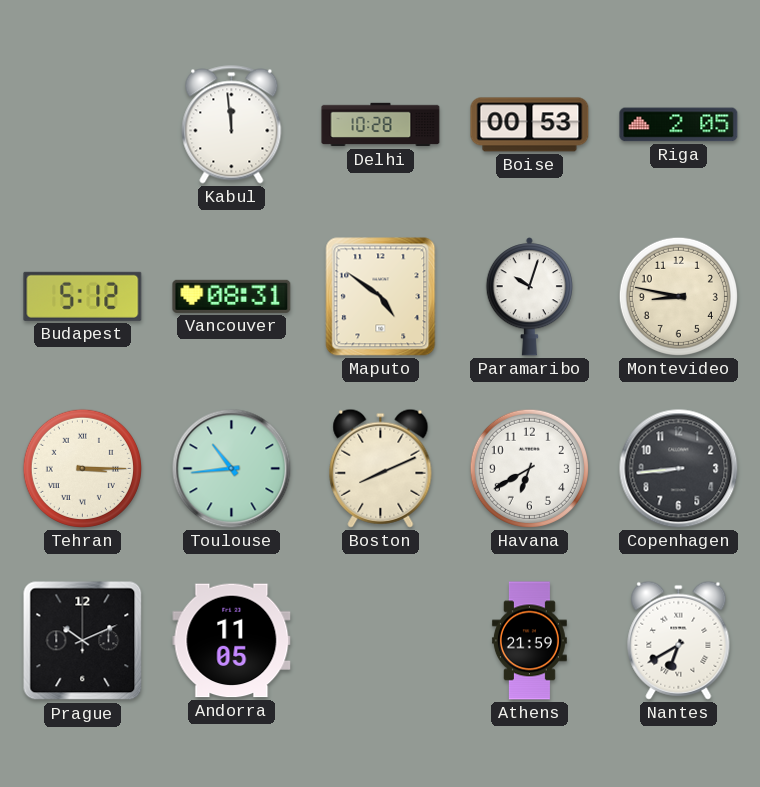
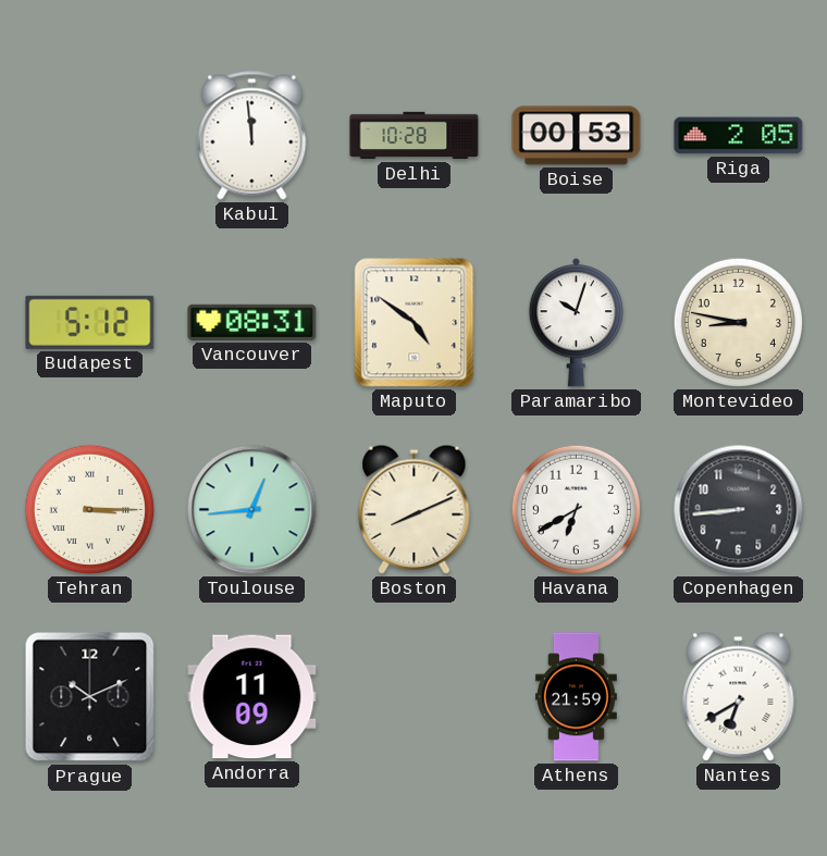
Toulouse: 10:44 -> 12:44 (252, 510)
Andorra: 11:05 -> 11:09 (252, 697)
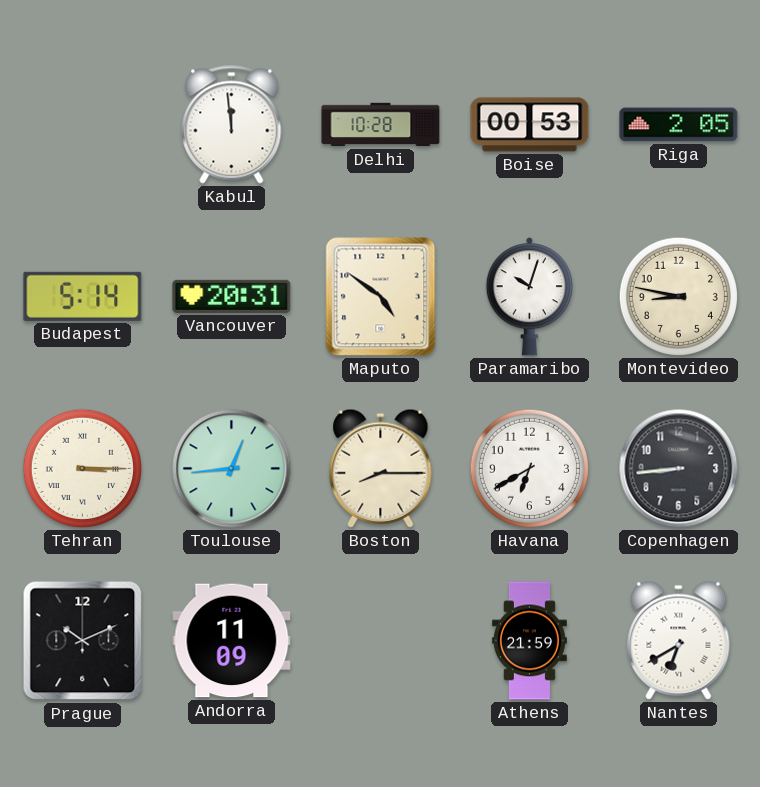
Budapest: 5:12 -> 5:14 (83, 296)
Vancouver: 08:31 -> 20:31 (232, 296)
Boston: 8:11 -> 8:15 (381, 468)
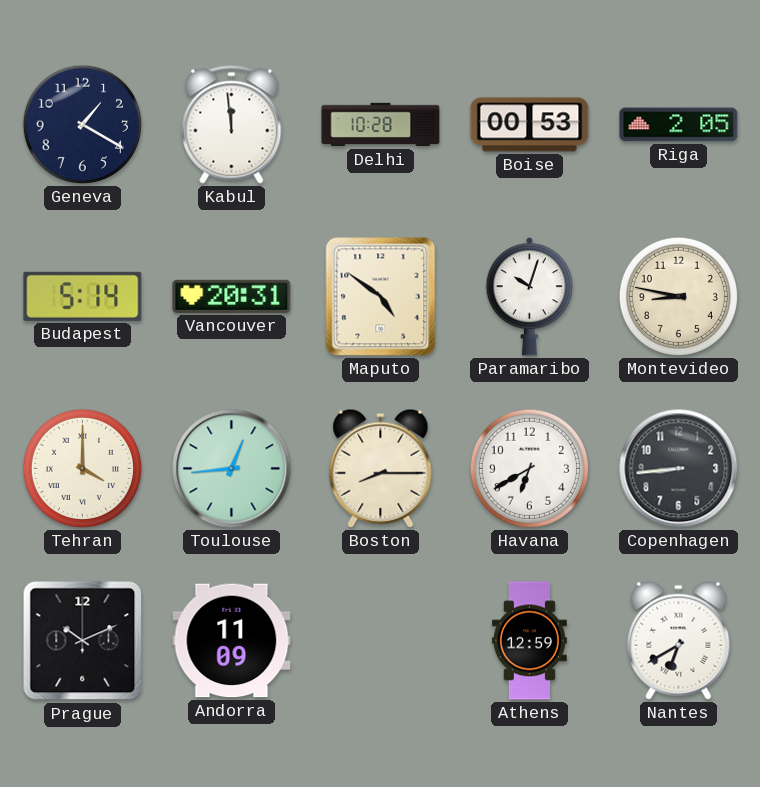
Geneva: none -> 1:20 (82, 124)
Tehran: 3:15 -> 4:00 (82, 468)
Athens: 21:59 -> 12:59 (529, 641)
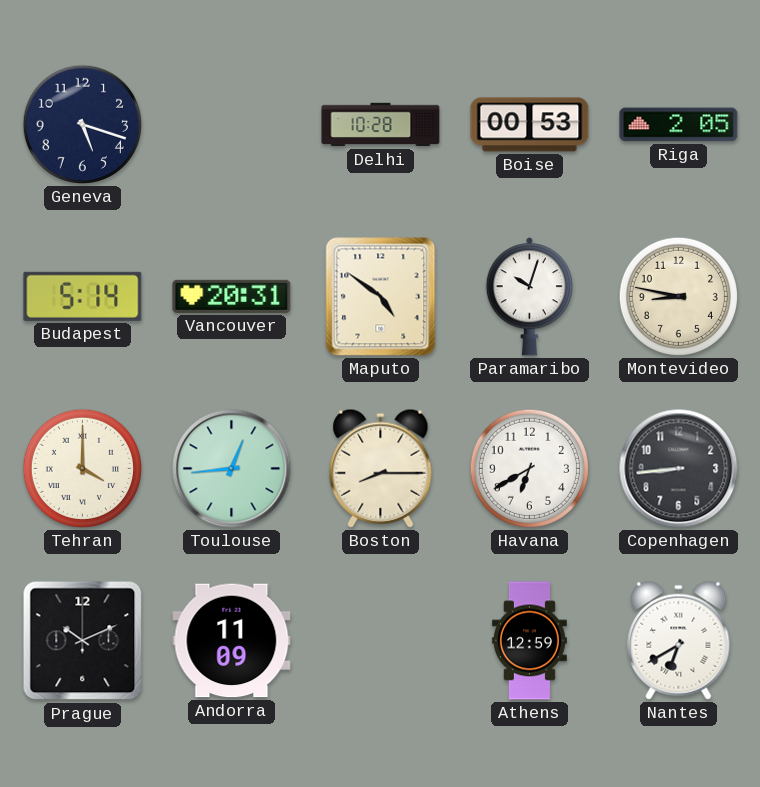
Geneva: 1:20 -> 5:18 (82, 124)
Kabul: 11:59 -> none (232, 125)
